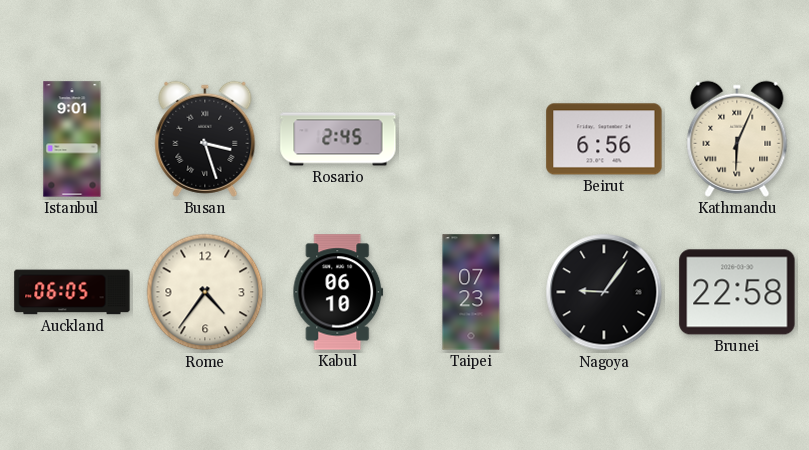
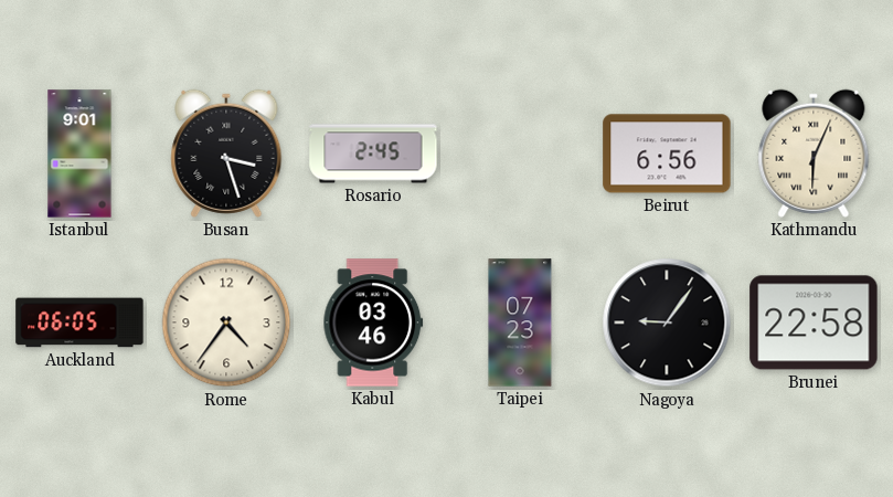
Kabul: 06:10 -> 03:46 (373, 322)
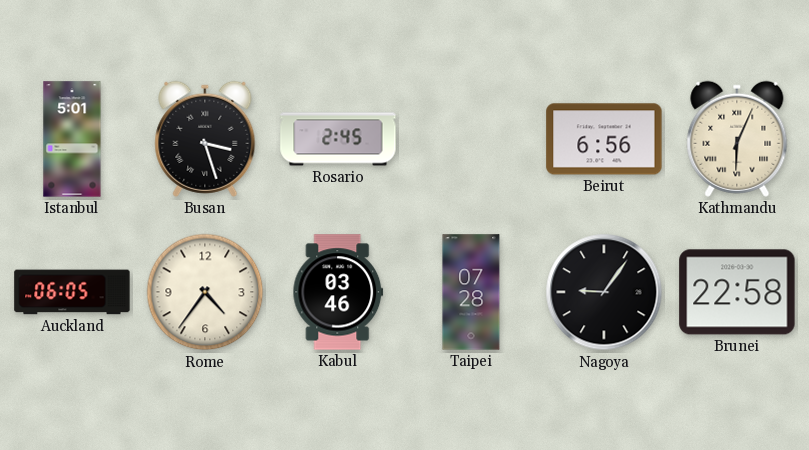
Istanbul: 9:01 -> 5:01 (72, 139)
Taipei: 07:23 -> 07:28 (471, 292)
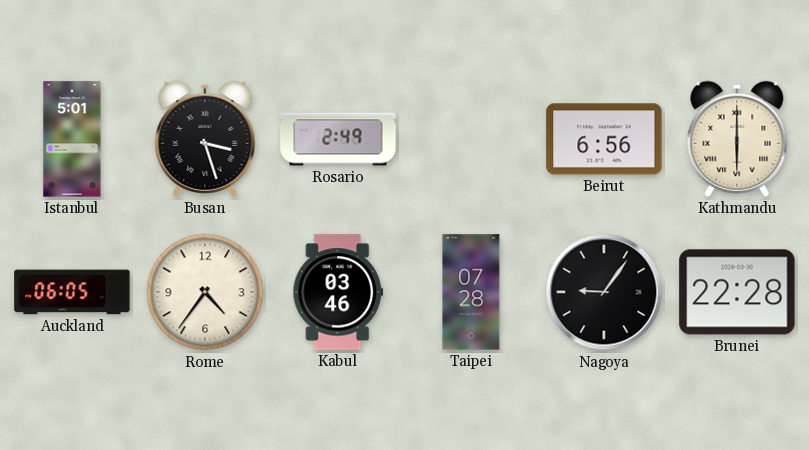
Rosario: 2:45 -> 2:49 (338, 139)
Kathmandu: 6:04 -> 6:00 (737, 139)
Brunei: 22:58 -> 22:28 (737, 292)
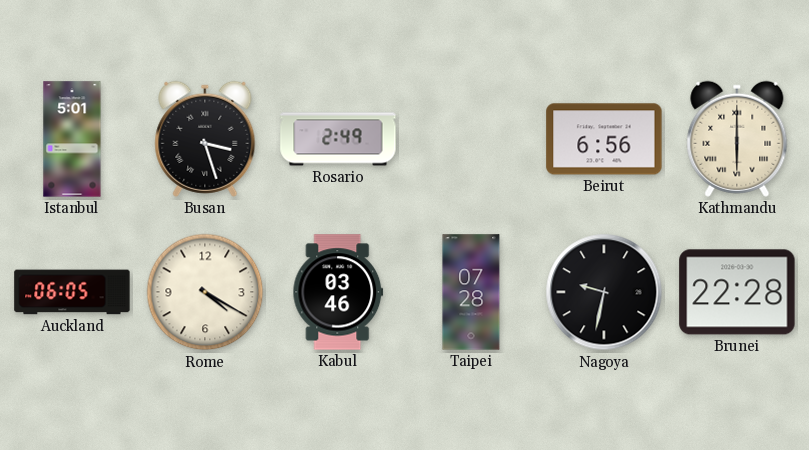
Rome: 4:36 -> 4:20 (205, 292)
Nagoya: 9:06 -> 9:32 (604, 292)
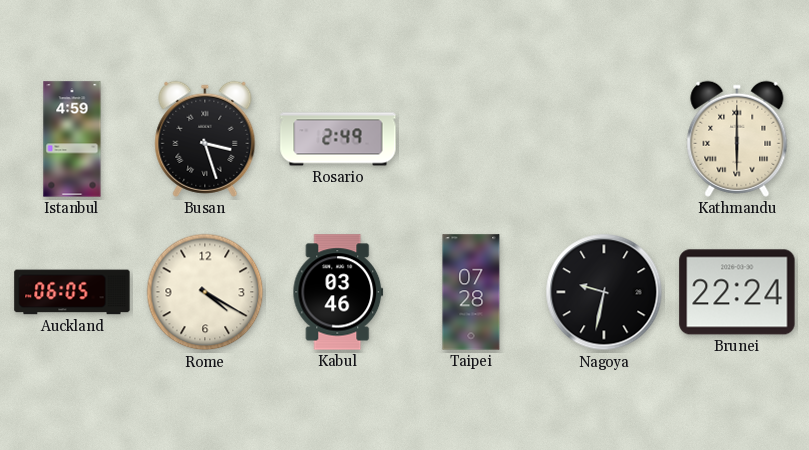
Istanbul: 5:01 -> 4:59 (72, 139)
Beirut: 6:56 -> none (604, 139)
Brunei: 22:28 -> 22:24 (737, 292)
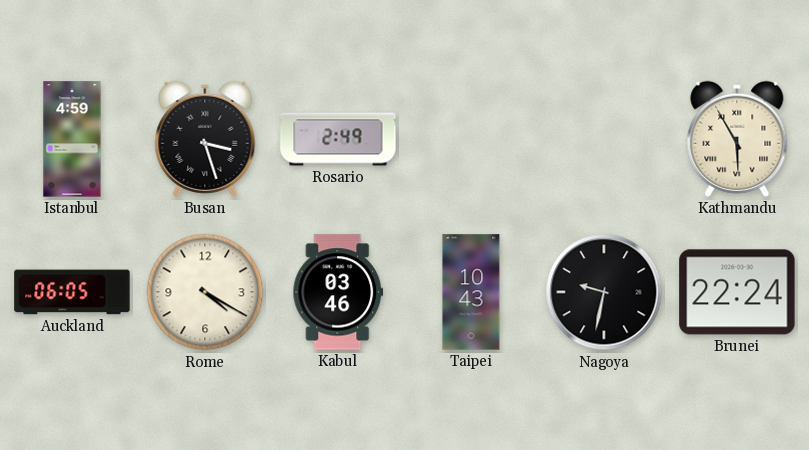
Kathmandu: 6:00 -> 5:55 (737, 139)
Taipei: 07:28 -> 10:43 (471, 292)
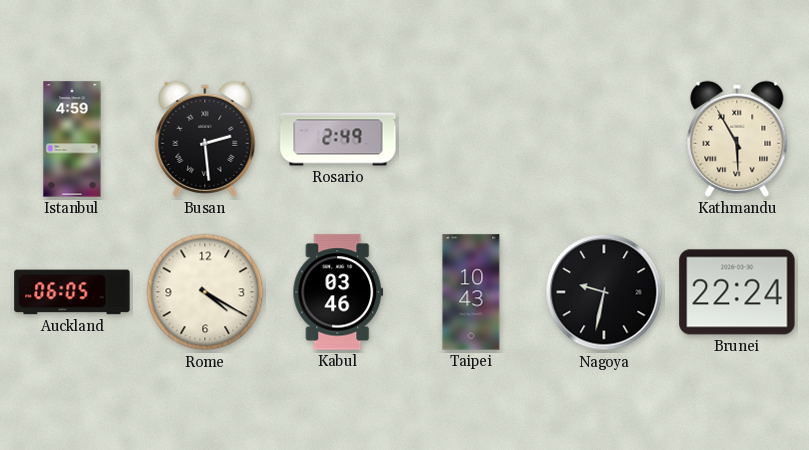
Busan: 3:27 -> 2:29 (205, 139)
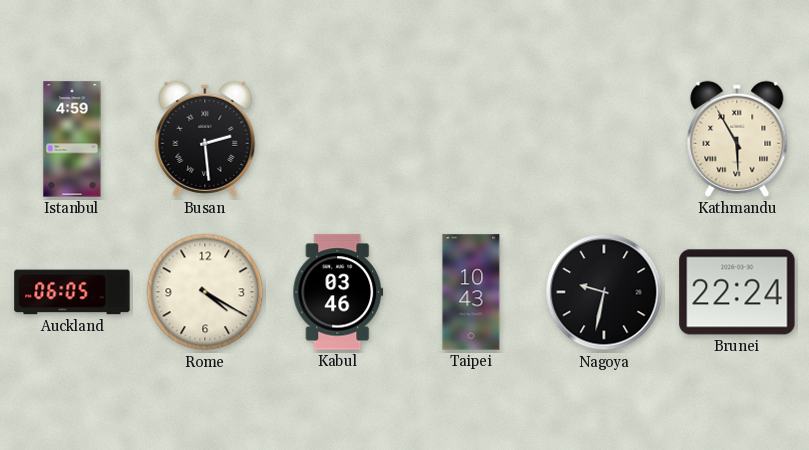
Rosario: 2:49 -> none (338, 139)
